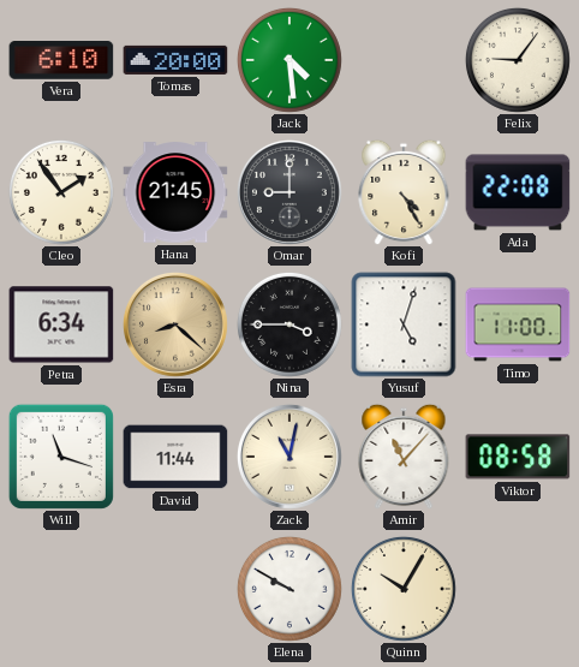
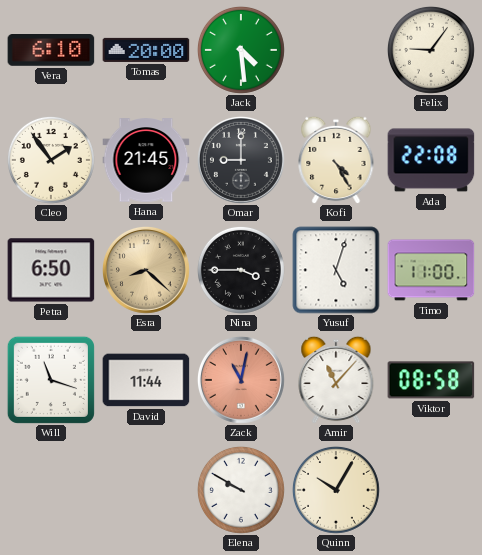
Petra: 6:34 -> 6:50 (51, 270)
Zack dial: cream -> salmon (241, 380)
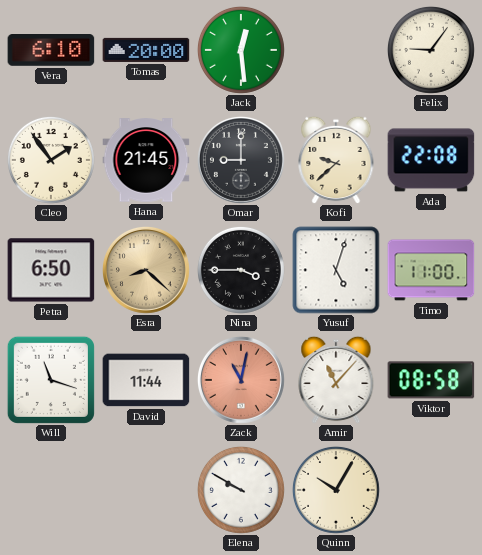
Jack: 4:29 -> 12:29 (241, 50)
Kofi: 4:25 -> 9:38 (336, 160)
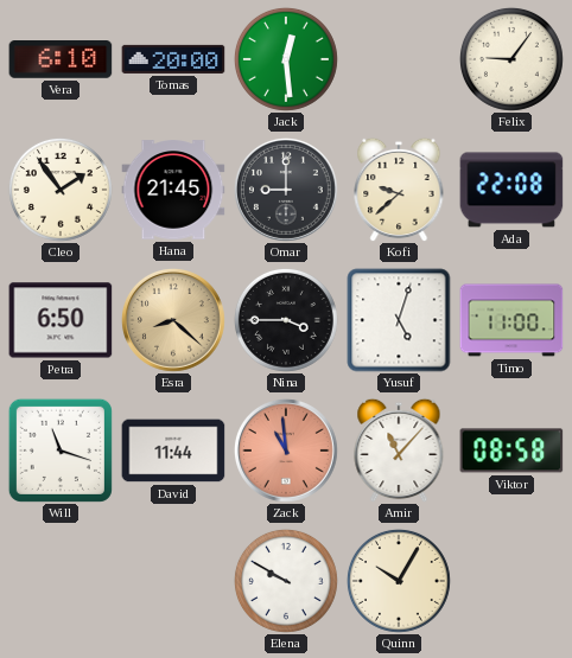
Zack: 11:02 -> 10:59 (286, 451)
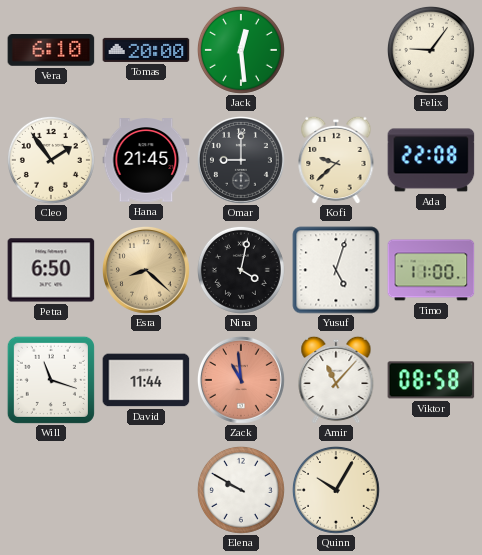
Nina: 3:45 -> 4:02 (241, 270)
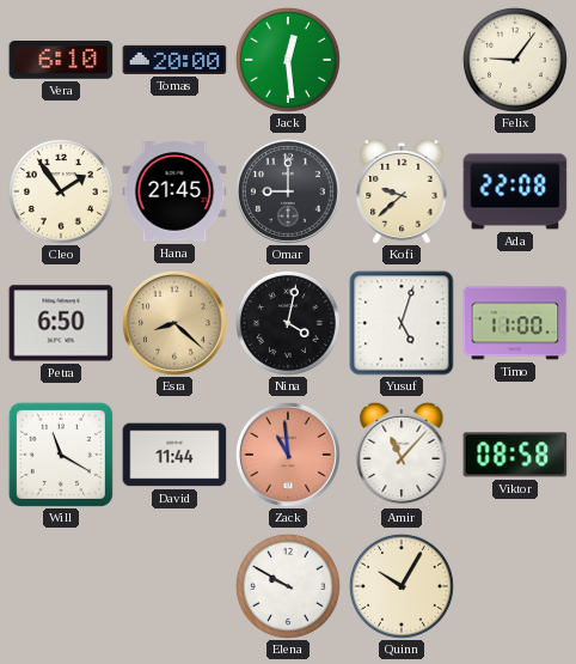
Will: 11:18 -> 11:20 (61, 455)
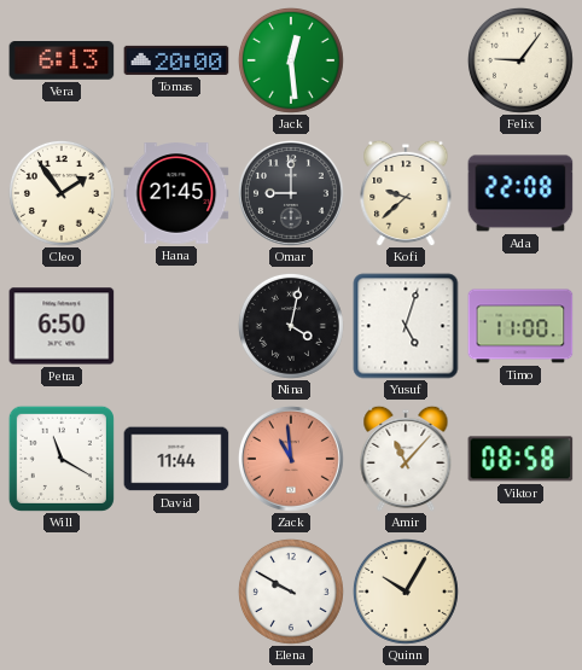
Vera: 6:10 -> 6:13 (62, 60)
Esra: 8:22 -> none (174, 323)
